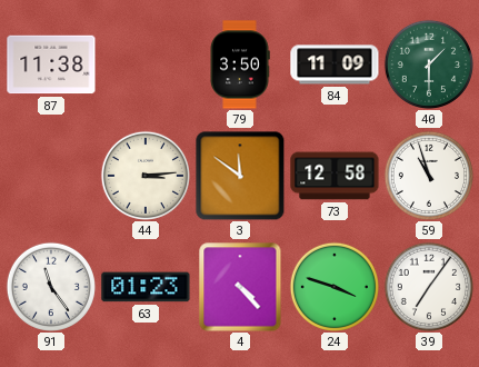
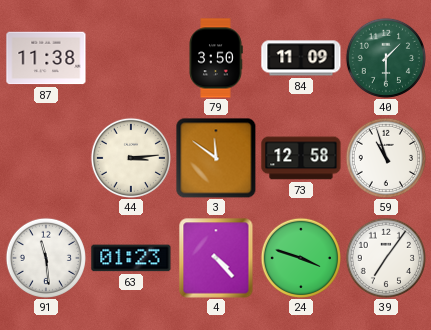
91: 11:24 -> 11:29 (46, 258)
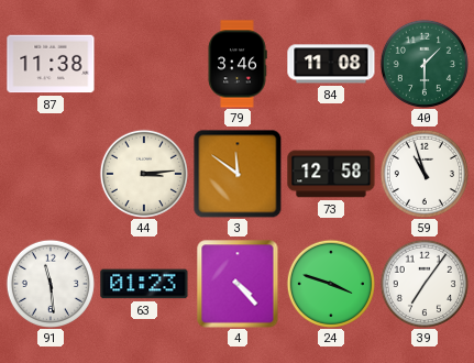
79: 3:50 -> 3:46 (238, 64)
84: 11:09 -> 11:08 (331, 64)
